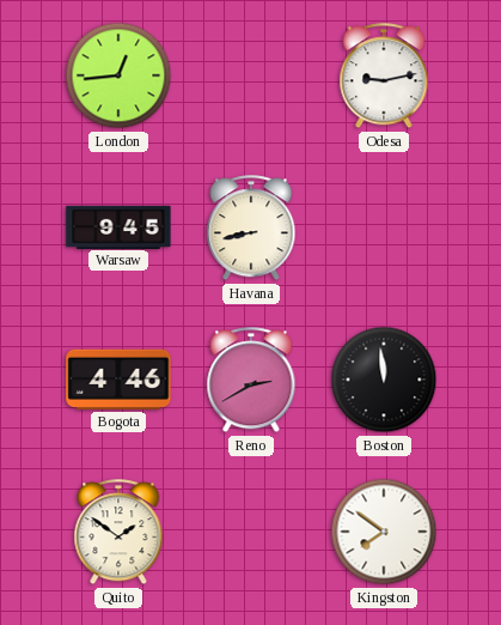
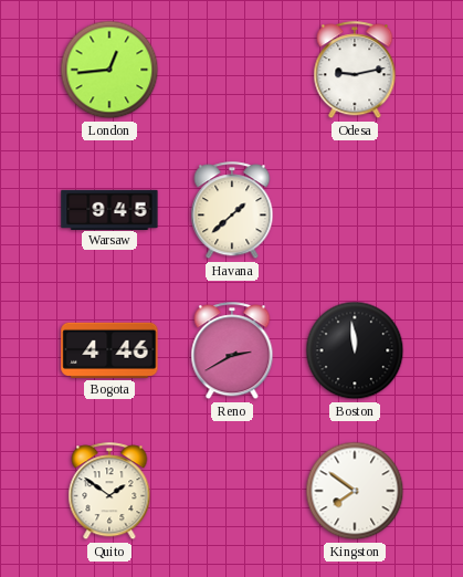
Havana: 8:43 -> 1:38 (232, 211)
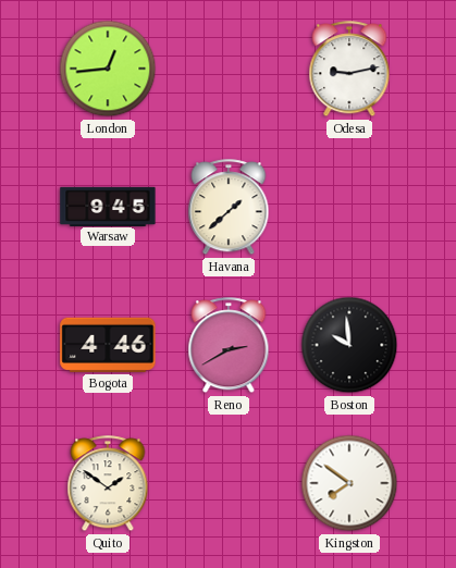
Boston: 11:59 -> 9:59 (349, 345)
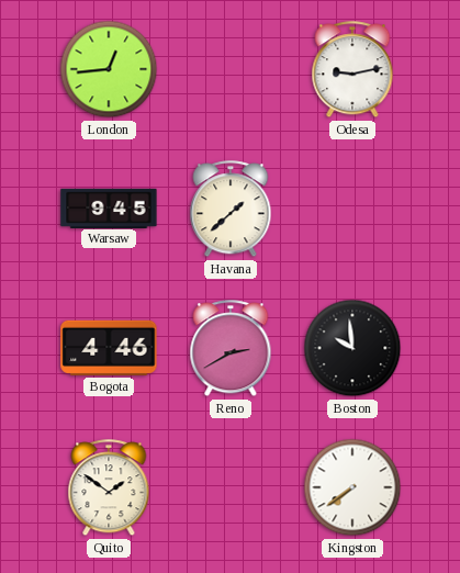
Kingston: 7:51 -> 7:39 (352, 487)
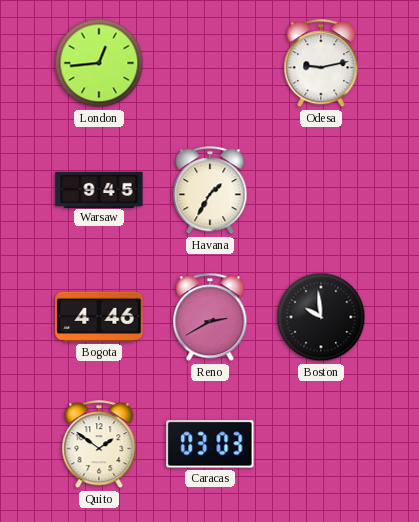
Havana: 1:38 -> 1:35 (210, 191)
Caracas: none -> 03:03 (210, 444)
Kingston: 7:39 -> none (352, 487)
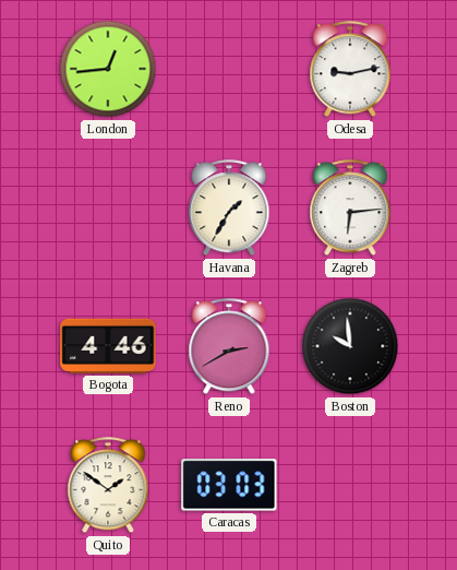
Warsaw: 9:45 -> none (99, 189)
Zagreb: none -> 6:14 (350, 209)
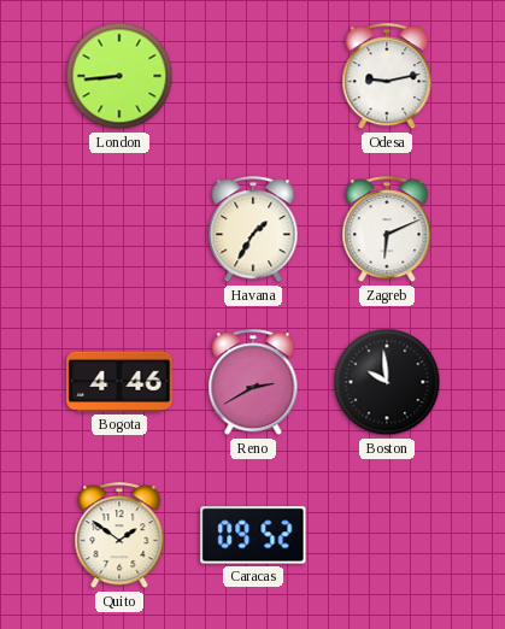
London: 12:44 -> 8:44 (119, 76)
Zagreb: 6:14 -> 6:11 (387, 230)
Caracas: 03:03 -> 09:52 (253, 535)
